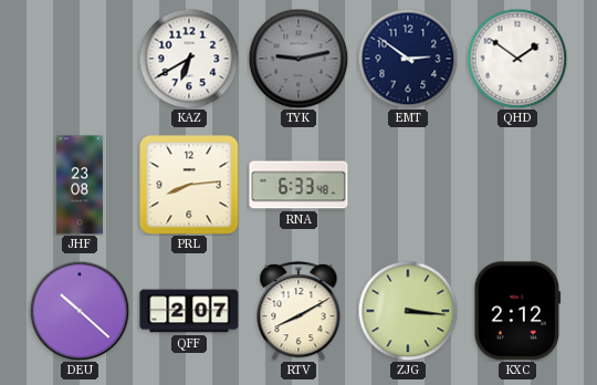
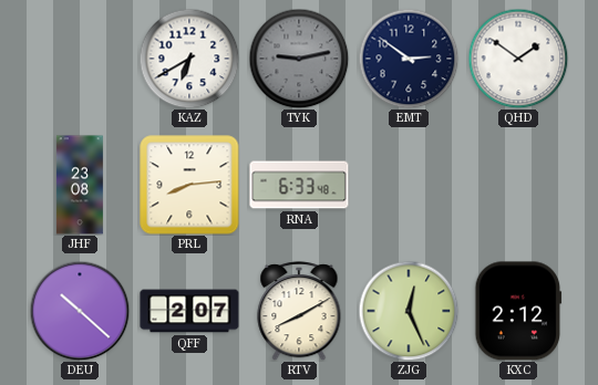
ZJG: 3:16 -> 12:26 (409, 311)
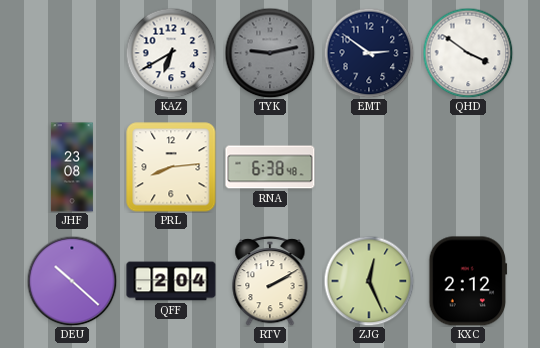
QHD: 1:51 -> 3:51 (468, 53)
RNA: 6:33 -> 6:38 (270, 167)
QFF: 2:07 -> 2:04 (171, 281)
RTV: 8:10 -> 2:10 (270, 281)
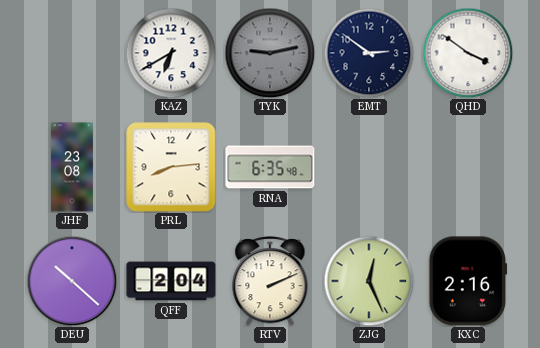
RNA: 6:38 -> 6:35 (270, 167)
RTV: 2:10 -> 2:11 (270, 281)
KXC: 2:12 -> 2:16 (468, 281)
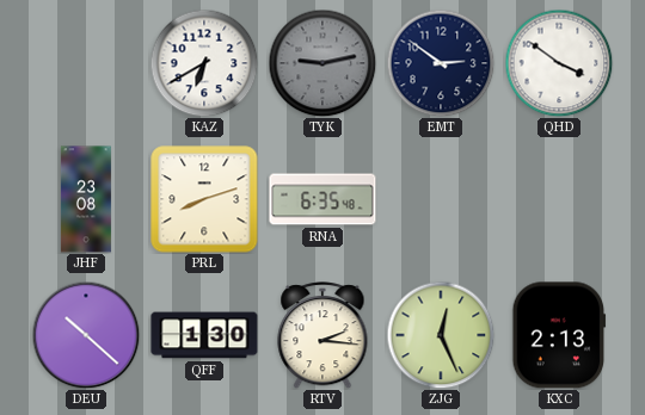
PRL: 8:14 -> 8:12 (204, 199)
QFF: 2:04 -> 1:30 (204, 335)
RTV: 2:11 -> 2:16 (322, 335)
KXC: 2:16 -> 2:13 (559, 335)
